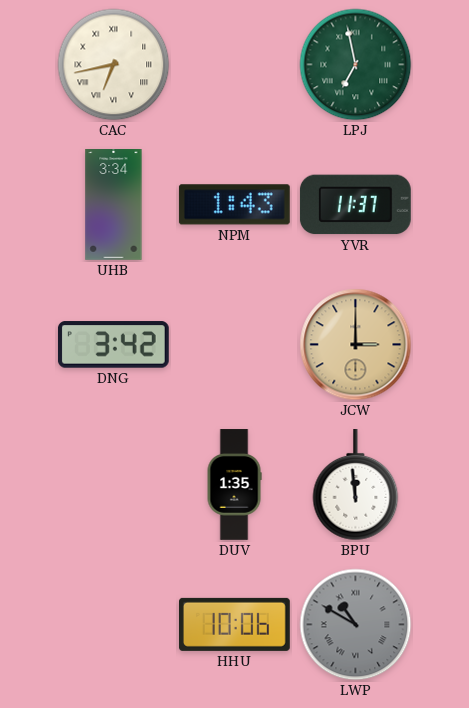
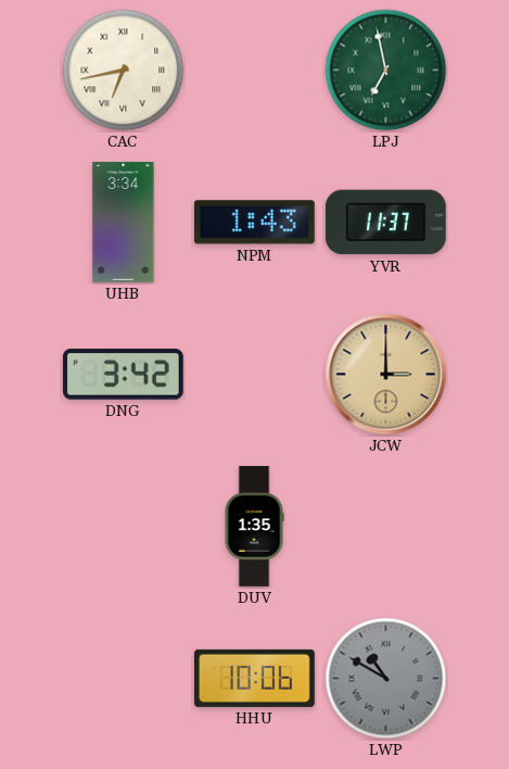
BPU: 11:59 -> none (356, 486)
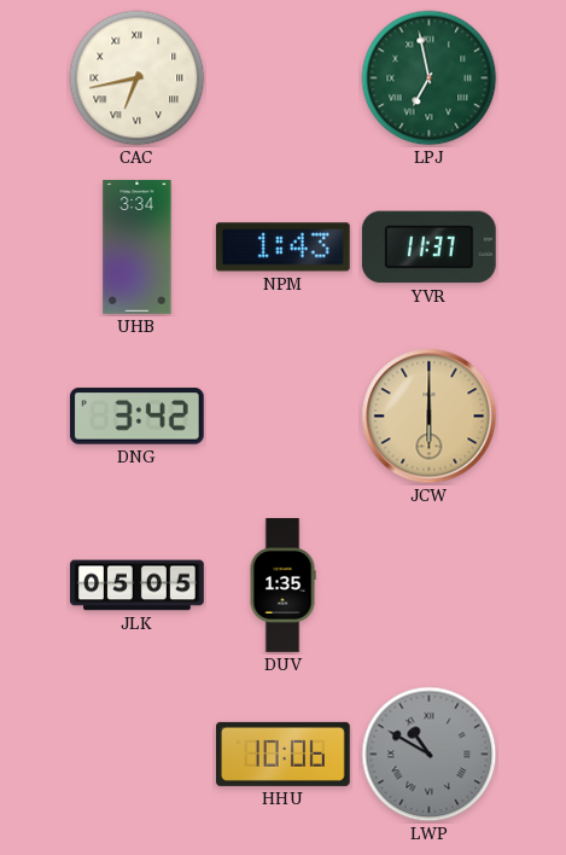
JCW: 3:00 -> 6:00 (430, 417)
JLK: none -> 05:05 (138, 586)
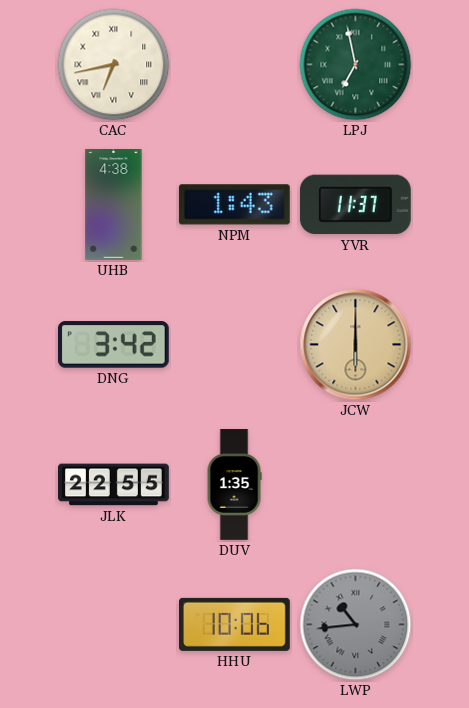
UHB: 3:34 -> 4:38 (114, 205)
JLK: 05:05 -> 22:55 (114, 485)
LWP: 10:50 -> 10:44 (356, 625)
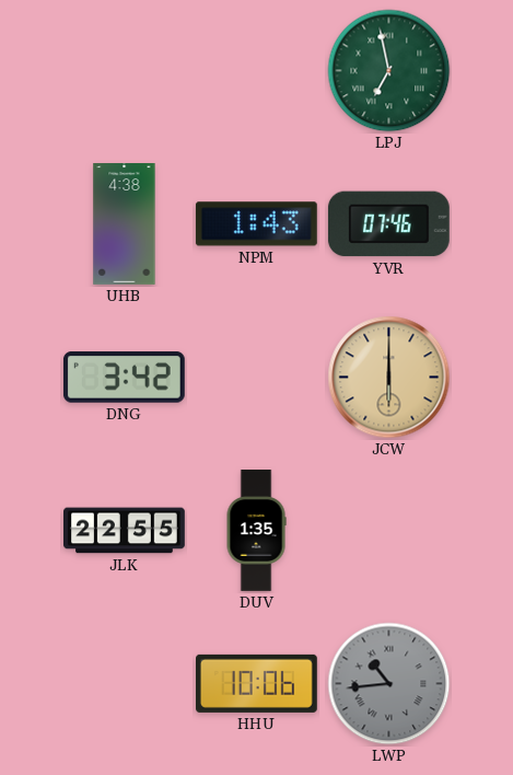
CAC: 6:43 -> none (114, 65)
YVR: 11:37 -> 07:46 (388, 224)
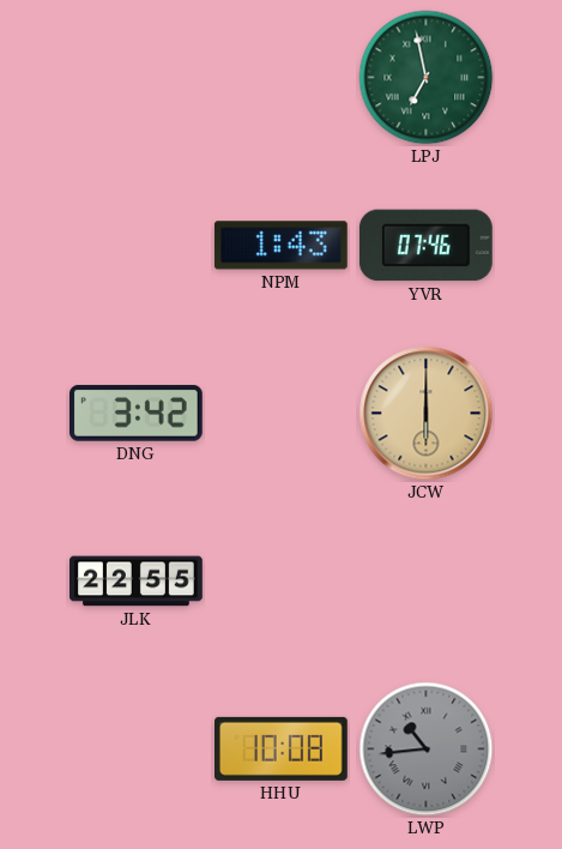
UHB: 4:38 -> none (125, 224)
DUV: 1:35 -> none (256, 531)
HHU: 10:06 -> 10:08 (282, 748)
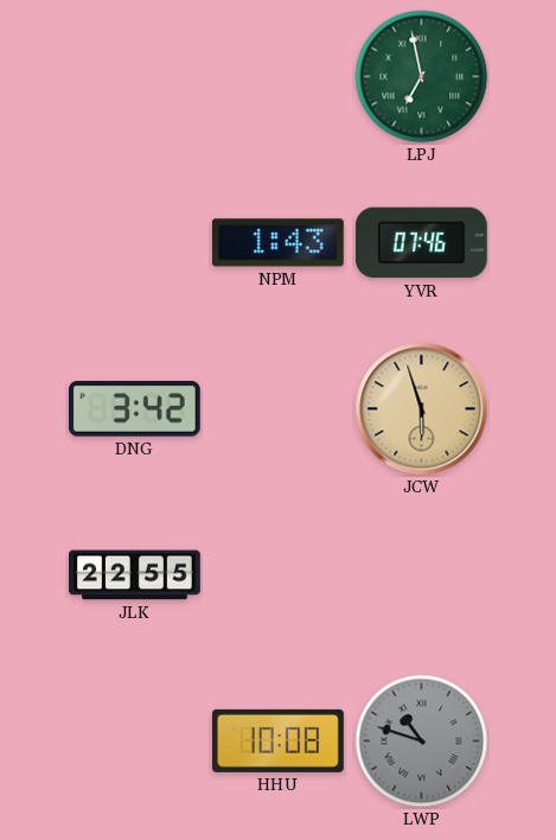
JCW: 6:00 -> 5:57 (422, 409)
LWP: 10:44 -> 10:48 (422, 742)
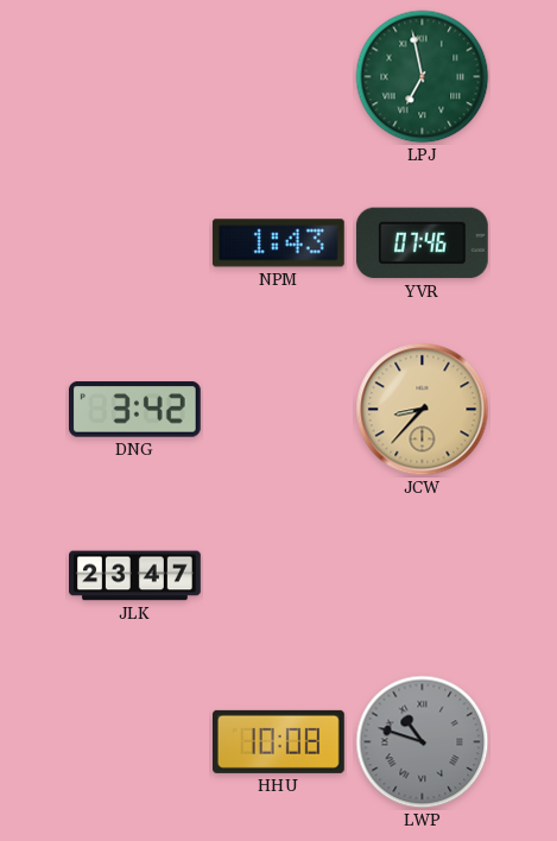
JCW: 5:57 -> 8:37 (423, 410)
JLK: 22:55 -> 23:47 (135, 576)
